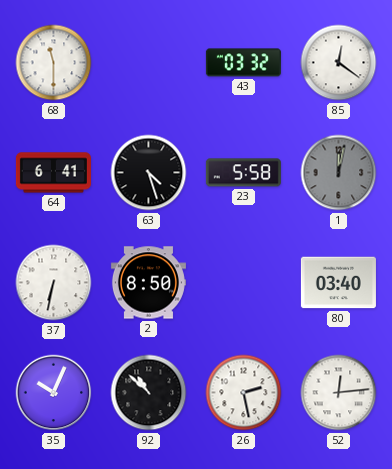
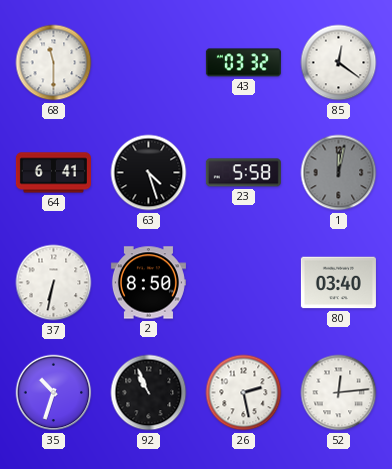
35: 10:04 -> 10:33 (54, 393)
92: 10:52 -> 10:56 (149, 393)
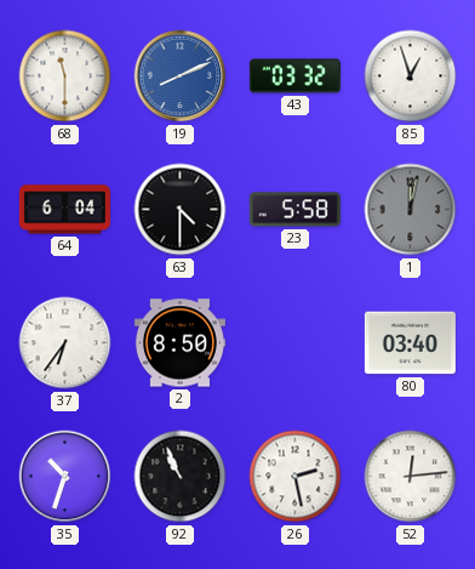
19: none -> 8:11 (181, 76)
85: 12:21 -> 12:57 (411, 76)
64: 6:41 -> 6:04 (64, 210)
63: 4:27 -> 4:30 (181, 210)
37: 6:32 -> 6:36 (65, 343)
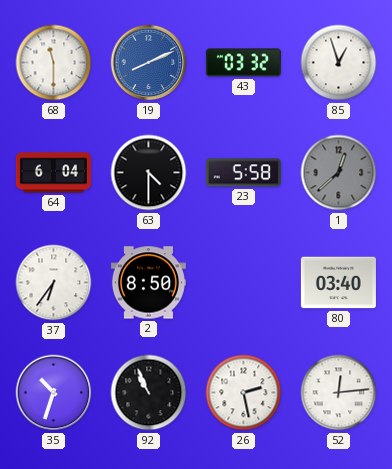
1: 12:02 -> 12:38 (339, 173)
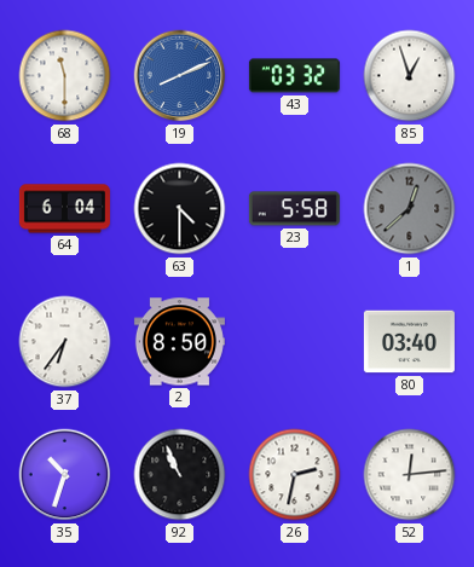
26: 2:28 -> 2:32 (295, 475)
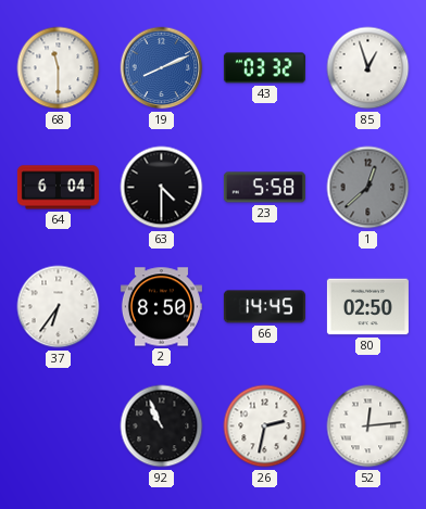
66: none -> 14:45 (264, 307)
80: 03:40 -> 02:50 (367, 307)
35: 10:33 -> none (65, 475)
